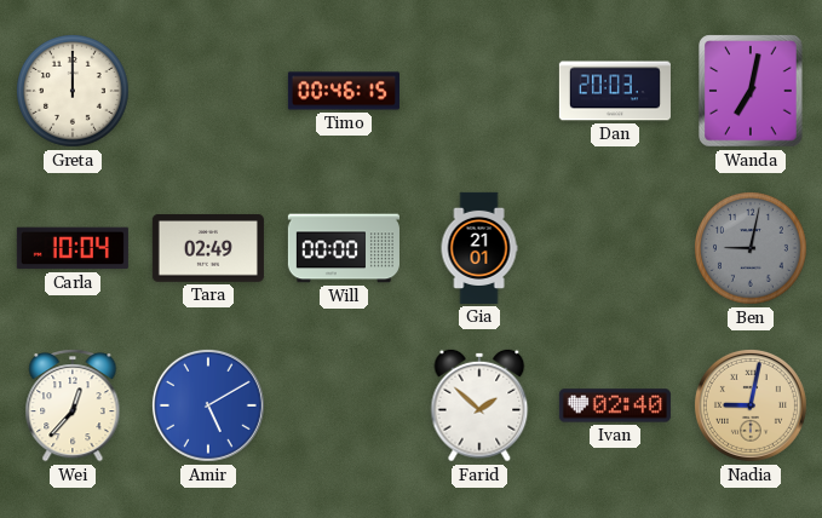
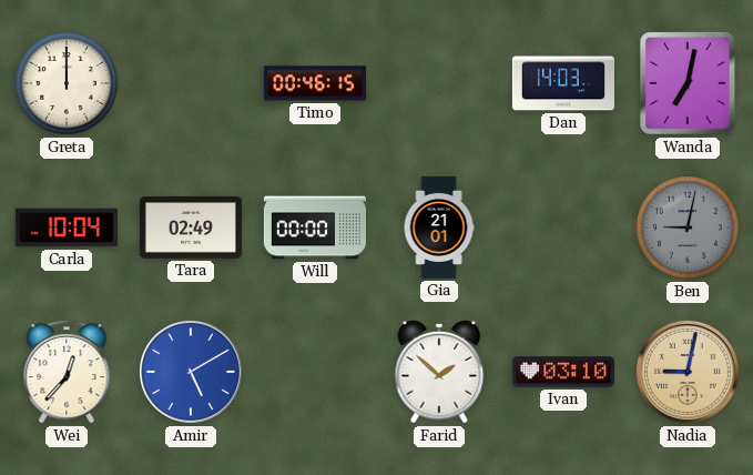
Dan: 20:03 -> 14:03 (563, 83)
Ivan: 02:40 -> 03:10 (563, 372)
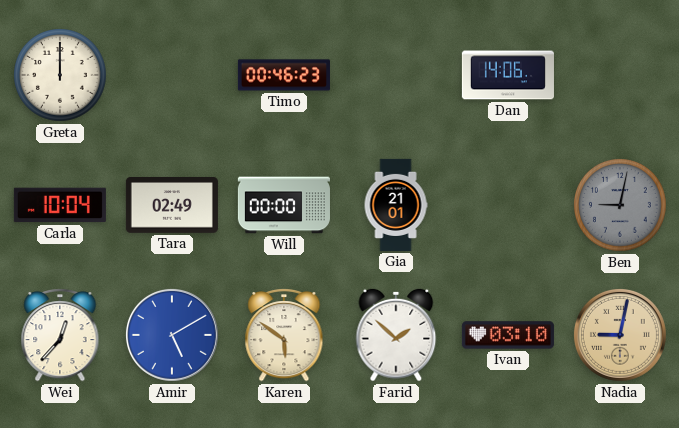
Timo: 00:46:15 -> 00:46:23 (284, 75)
Dan: 14:03 -> 14:06 (508, 75)
Wanda: 7:02 -> none (688, 83)
Karen: none -> 5:51 (284, 336)
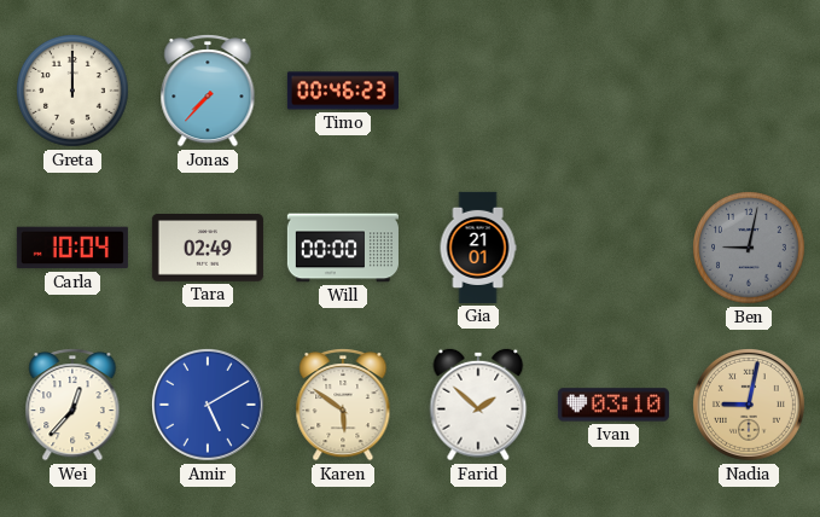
Jonas: none -> 7:37 (208, 92)
Dan: 14:06 -> none (508, 75)
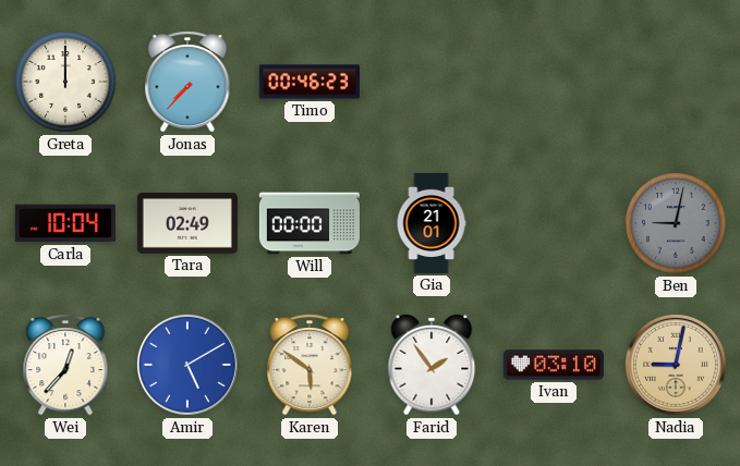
Farid: 1:52 -> 1:54 (432, 365)
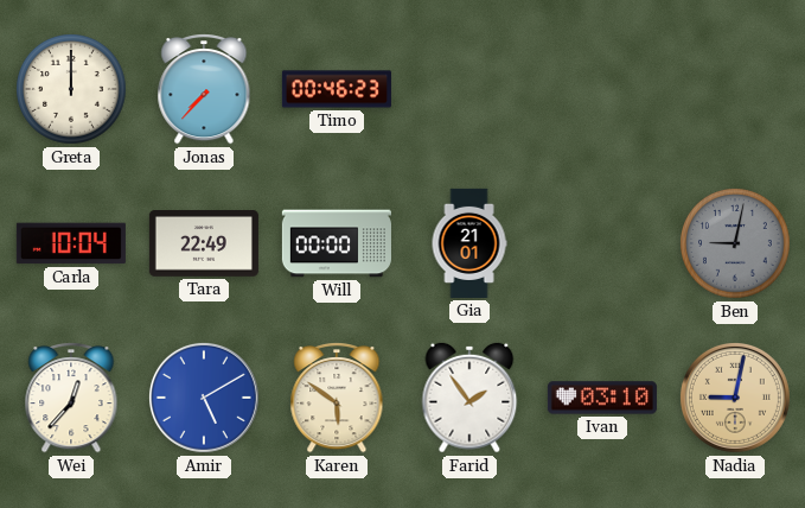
Tara: 02:49 -> 22:49 (204, 245)
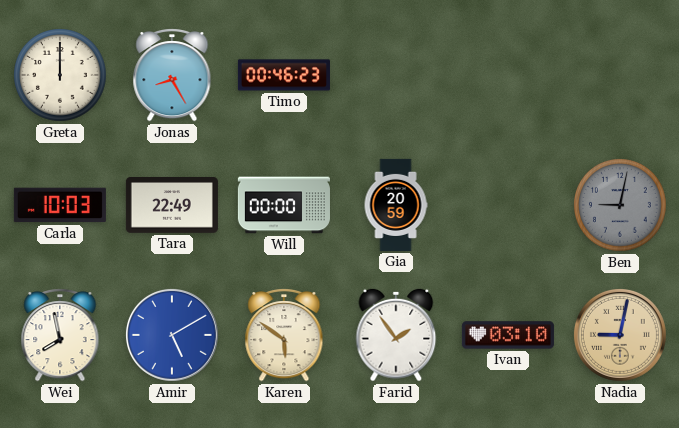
Jonas: 7:37 -> 8:25 (172, 76)
Carla: 10:04 -> 10:03 (60, 205)
Gia: 21:01 -> 20:59 (396, 205)
Wei: 12:37 -> 7:58 (60, 336)
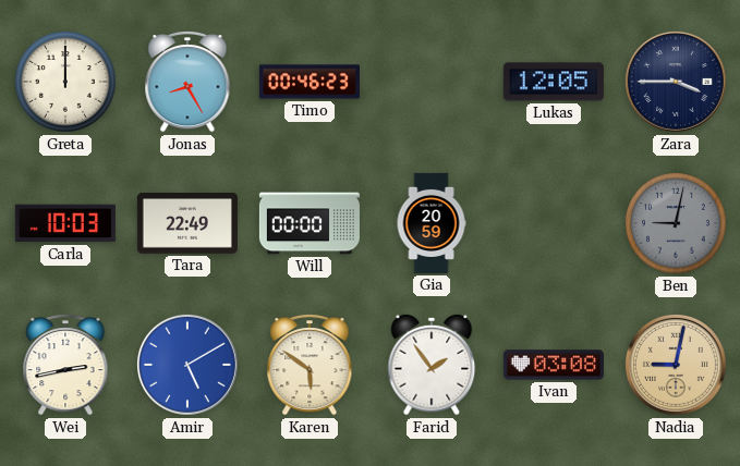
Lukas: none -> 12:05 (554, 82)
Zara: none -> 3:45 (676, 82)
Wei: 7:58 -> 2:43 (65, 366)
Ivan: 03:10 -> 03:08 (554, 365)
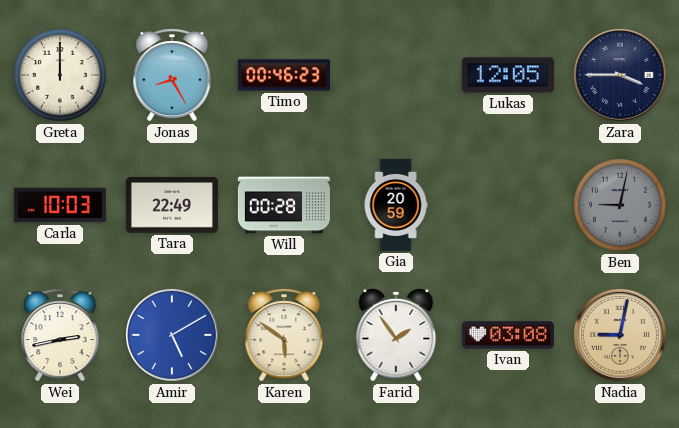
Will: 00:00 -> 00:28 (284, 205)
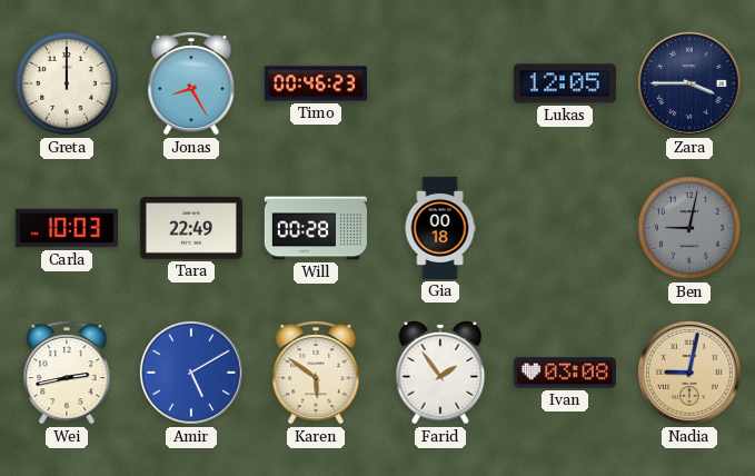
Gia: 20:59 -> 00:18 (440, 228)
